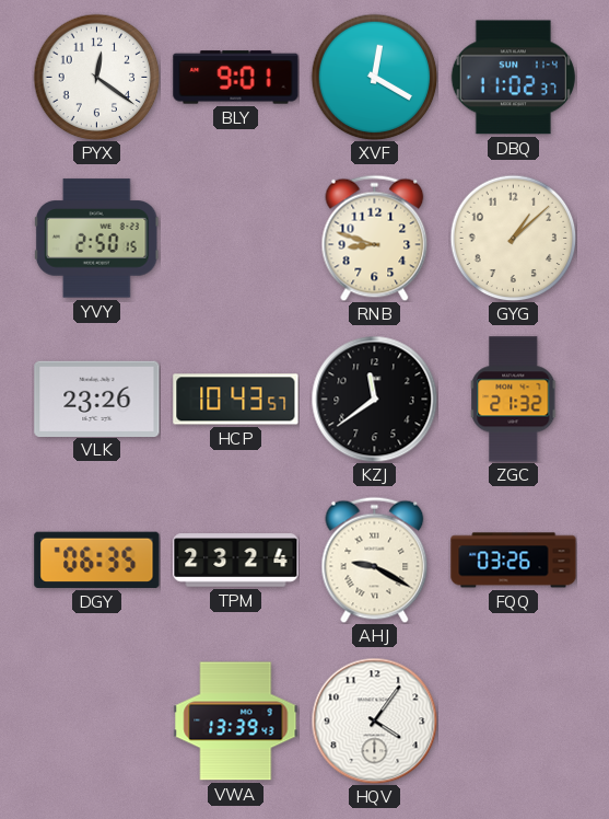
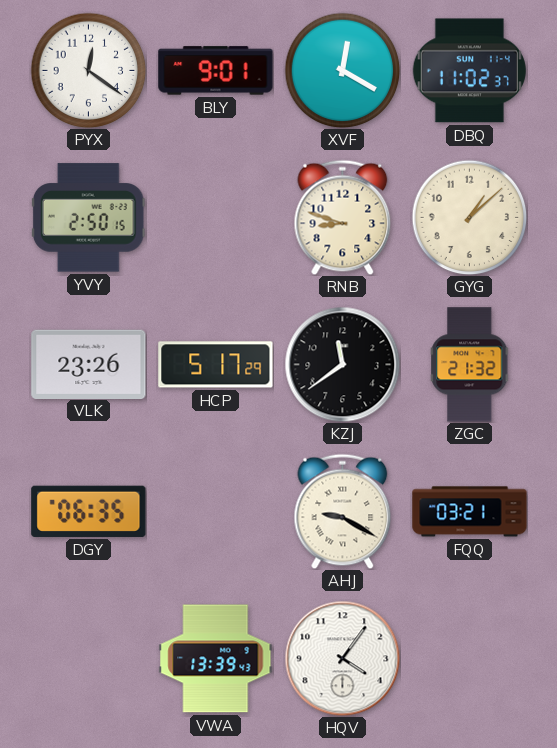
HCP: 10:43 -> 5:17 (216, 365)
TPM: 23:24 -> none (236, 561)
FQQ: 03:26 -> 03:21 (470, 512)
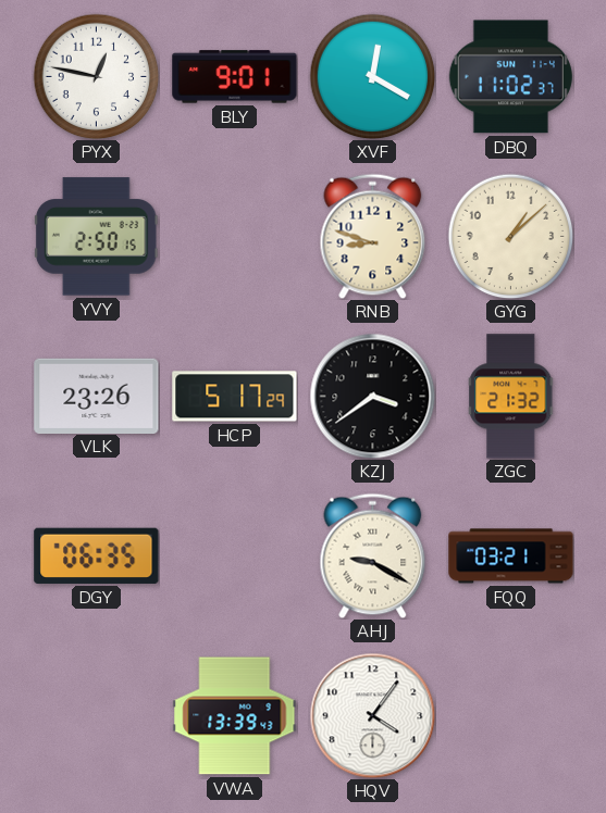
PYX: 12:21 -> 12:47 (96, 76)
KZJ: 11:39 -> 3:39 (372, 396)
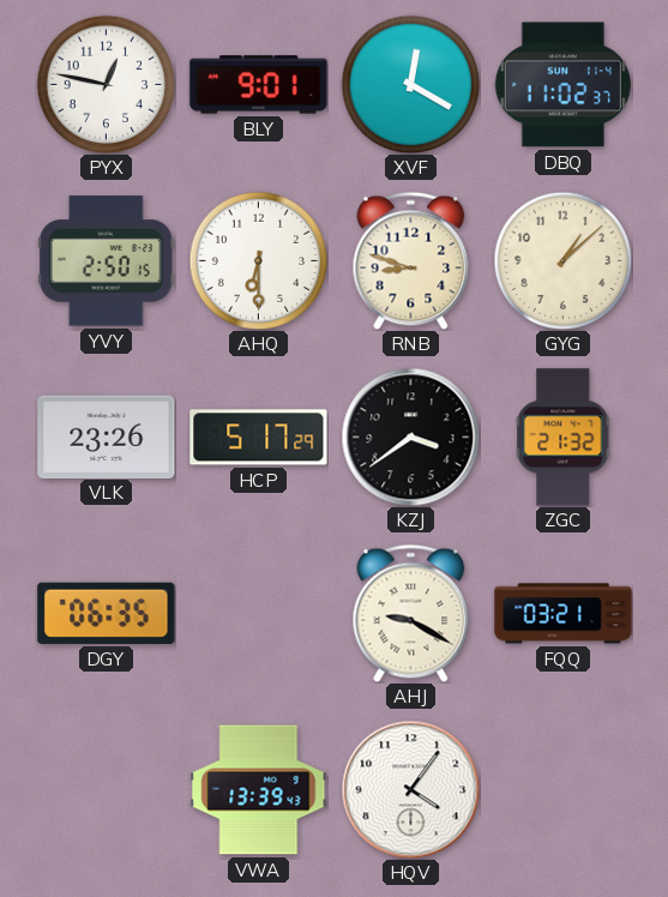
AHQ: none -> 6:30 (258, 260)
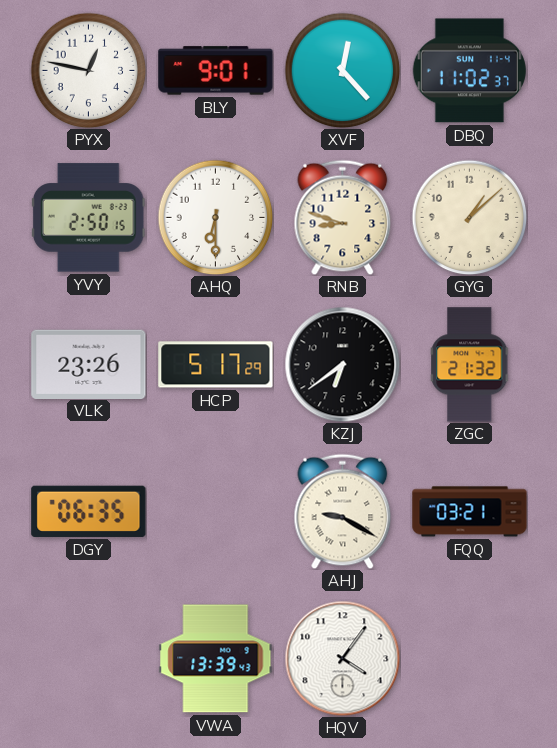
XVF: 12:20 -> 12:23 (342, 70)
KZJ: 3:39 -> 6:39 (342, 364)
